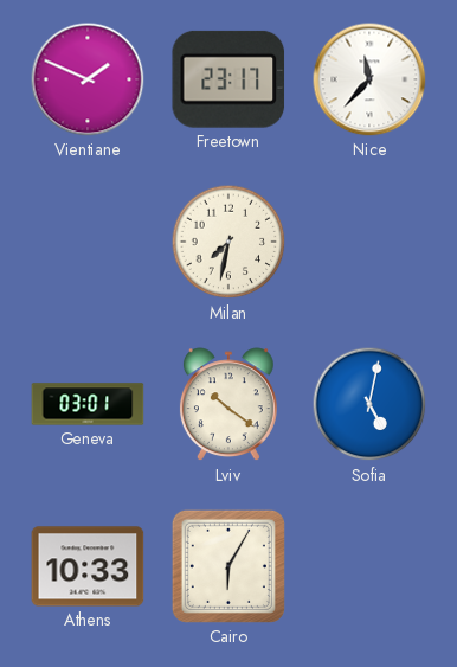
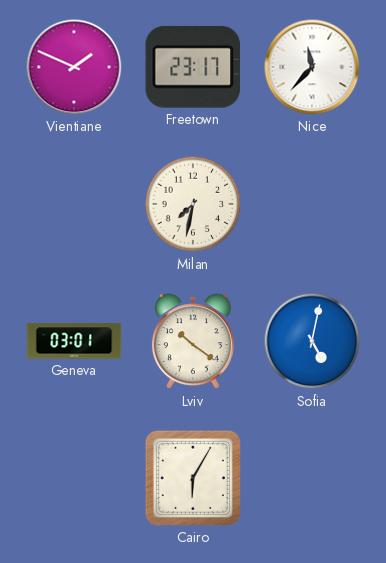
Athens: 10:33 -> none (88, 566)
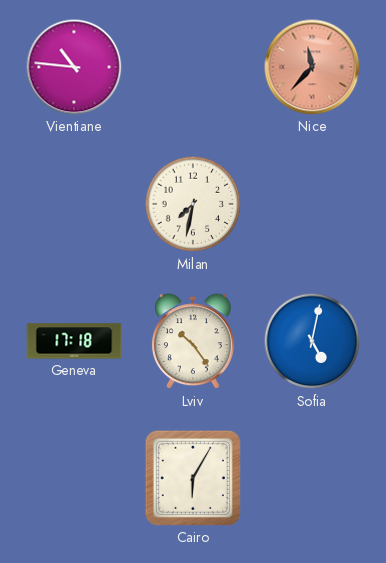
Vientiane: 1:49 -> 10:46 (74, 67)
Freetown: 23:17 -> none (193, 67)
Nice dial: white -> salmon (312, 67)
Geneva: 03:01 -> 17:18 (74, 341)
Lviv: 10:21 -> 10:24 (193, 342)
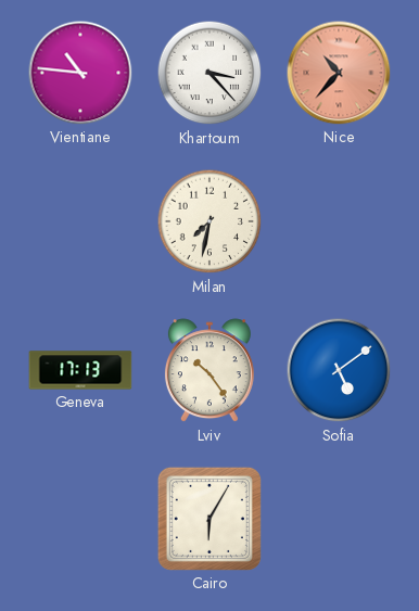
Khartoum: none -> 3:23 (210, 73)
Nice: 11:37 -> 10:37 (339, 73)
Geneva: 17:18 -> 17:13 (80, 370)
Sofia: 5:02 -> 5:09 (339, 370)
